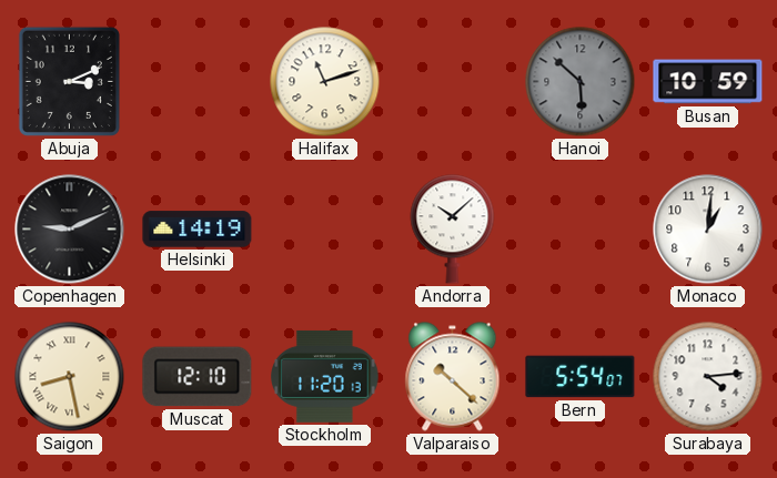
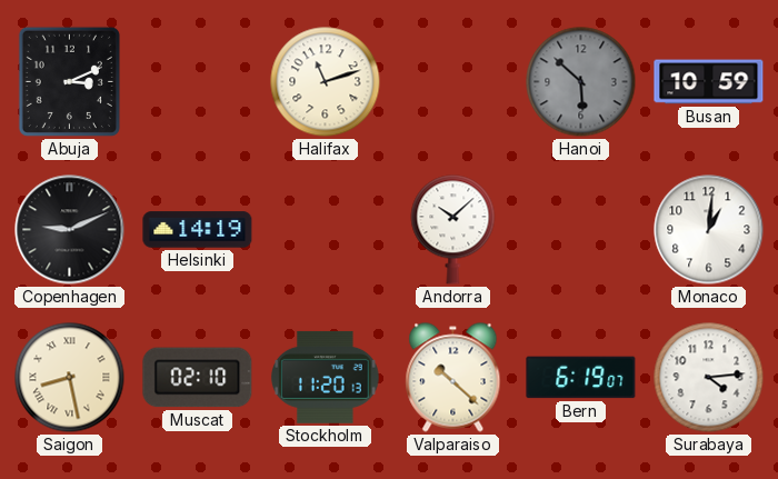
Muscat: 12:10 -> 02:10 (198, 378)
Bern: 5:54 -> 6:19 (581, 378)
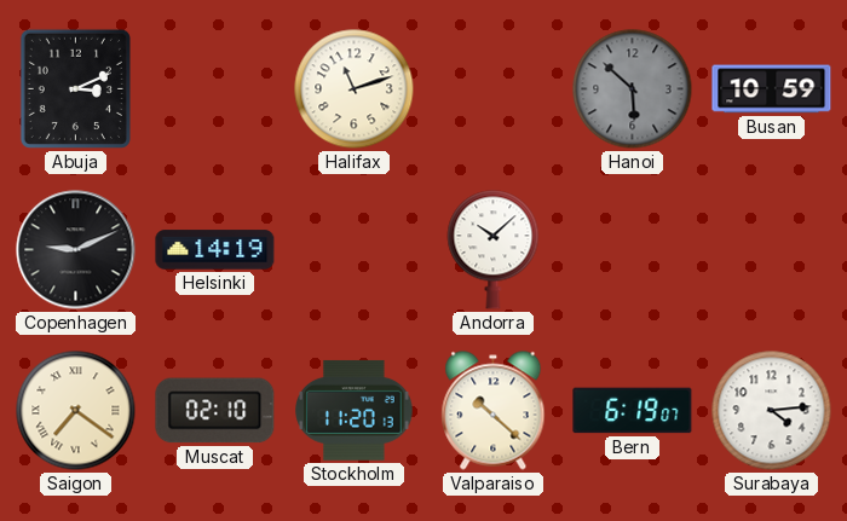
Monaco: 1:01 -> none (709, 230)
Saigon: 8:28 -> 7:21 (76, 411)
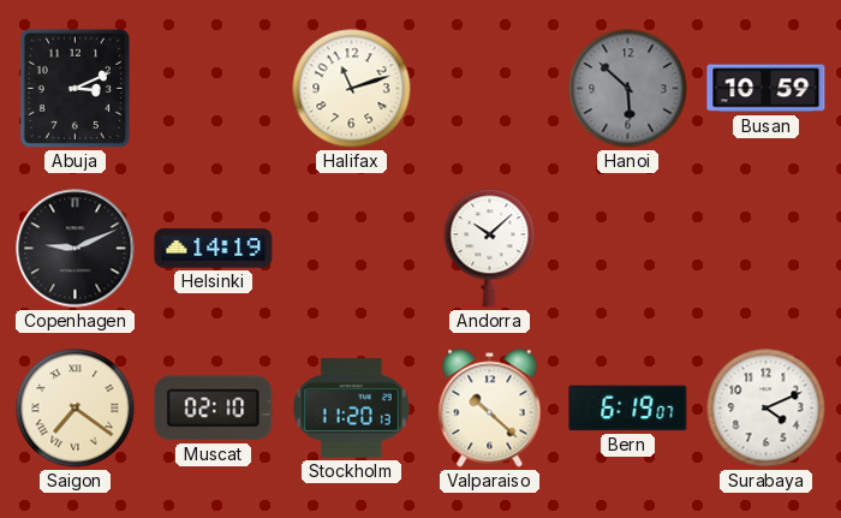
Surabaya: 4:14 -> 4:11 (767, 409)
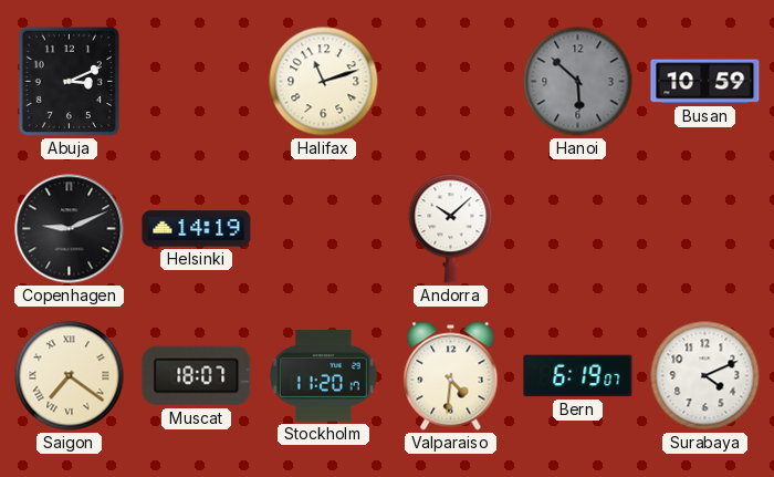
Muscat: 02:10 -> 18:07 (197, 376)
Stockholm: 11:20:13 -> 11:20:17 (324, 375)
Valparaiso: 10:22 -> 4:31 (451, 376)
